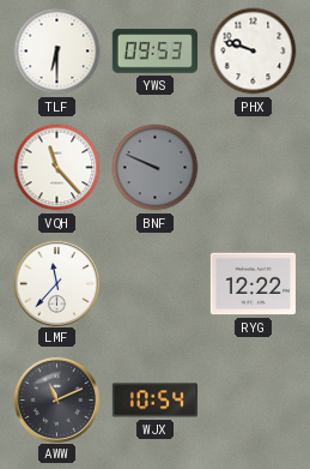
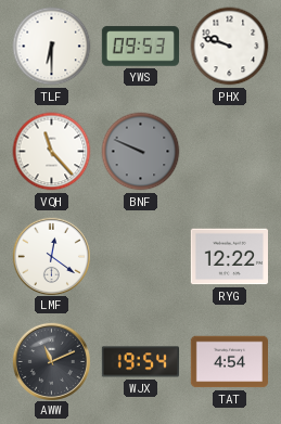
LMF: 11:37 -> 12:21 (51, 256)
WJX: 10:54 -> 19:54 (140, 362)
TAT: none -> 4:54 (229, 362)
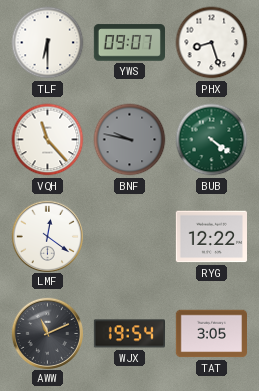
YWS: 09:53 -> 09:07 (129, 43)
PHX: 9:48 -> 8:27 (212, 43)
BNF: 9:49 -> 9:47 (130, 140)
BUB: none -> 4:21 (212, 140)
TAT: 4:54 -> 3:05 (211, 334)
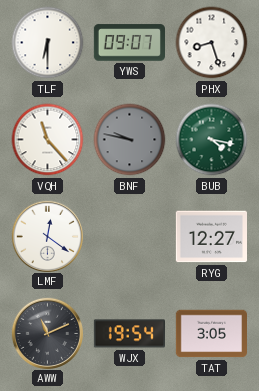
BUB: 4:21 -> 4:17 (212, 140)
RYG: 12:22 -> 12:27 (211, 237)
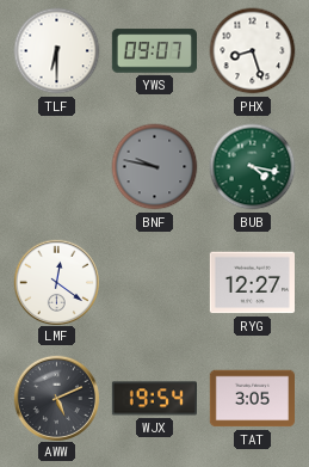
VQH: 11:23 -> none (48, 140)
AWW: 11:11 -> 5:11 (56, 398)
